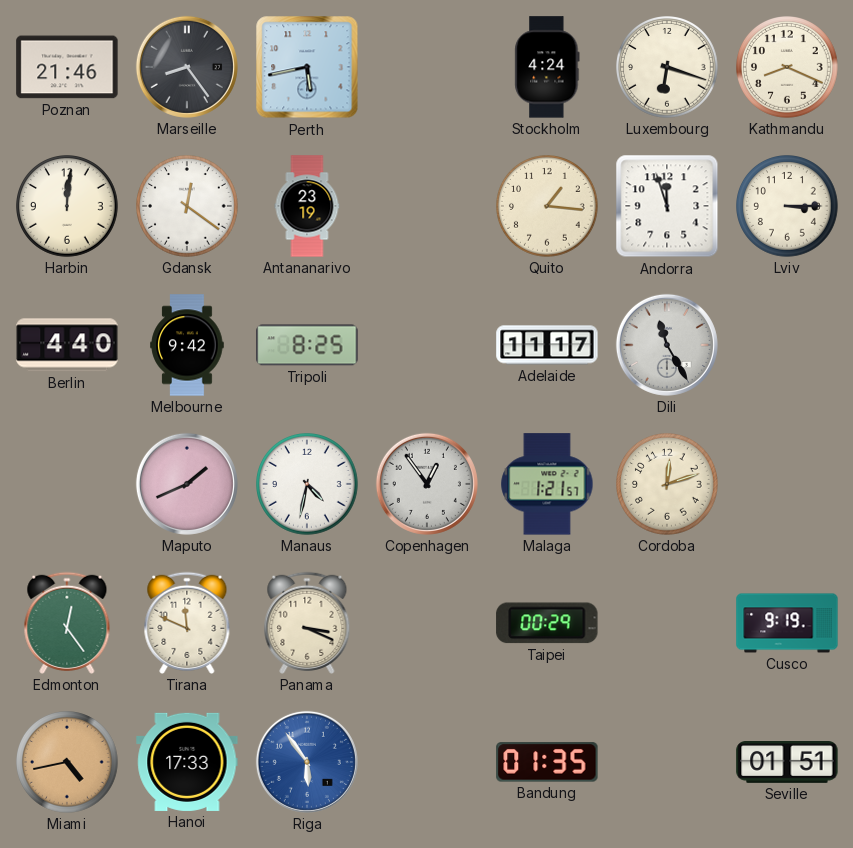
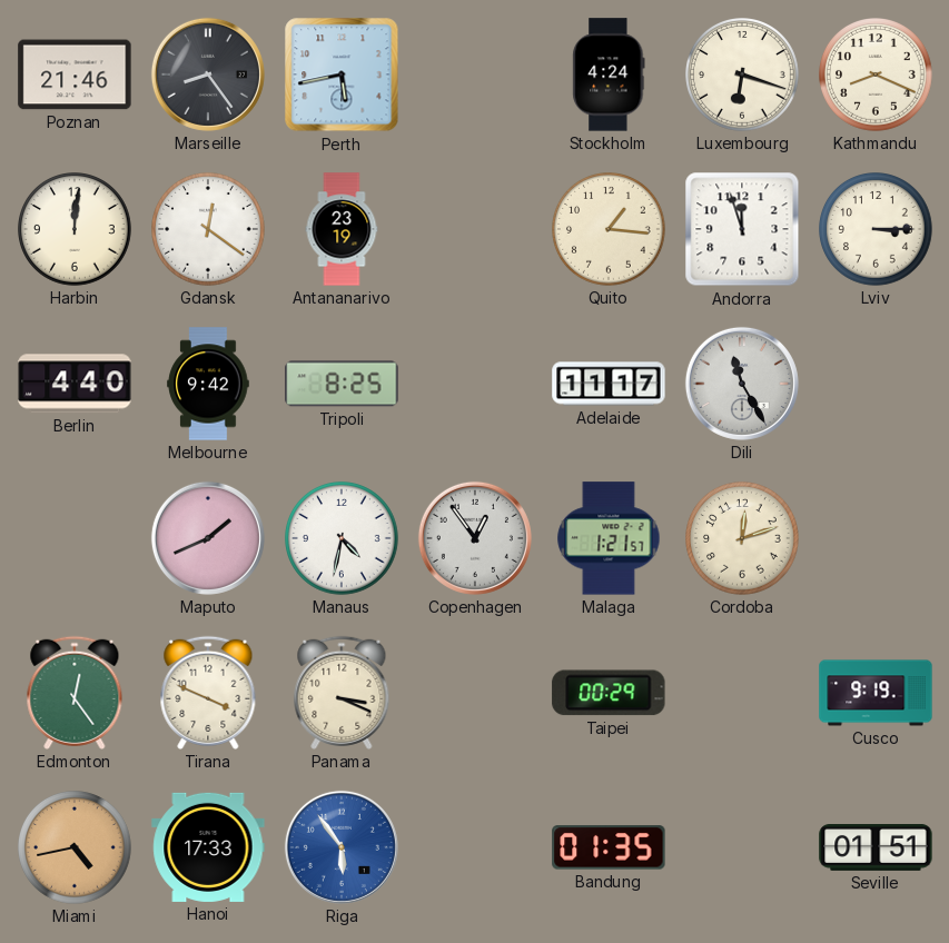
Tirana: 11:49 -> 3:49 (208, 693)
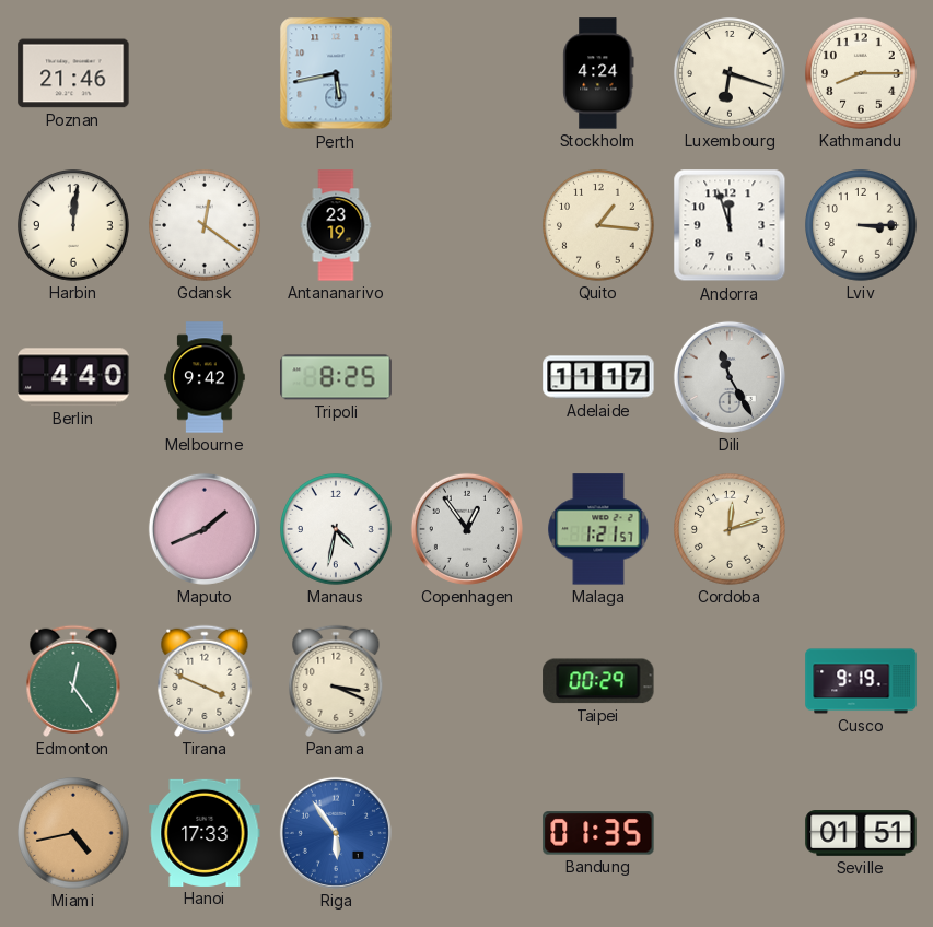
Marseille: 8:24 -> none (208, 75)
Kathmandu: 8:19 -> 8:15 (862, 74)
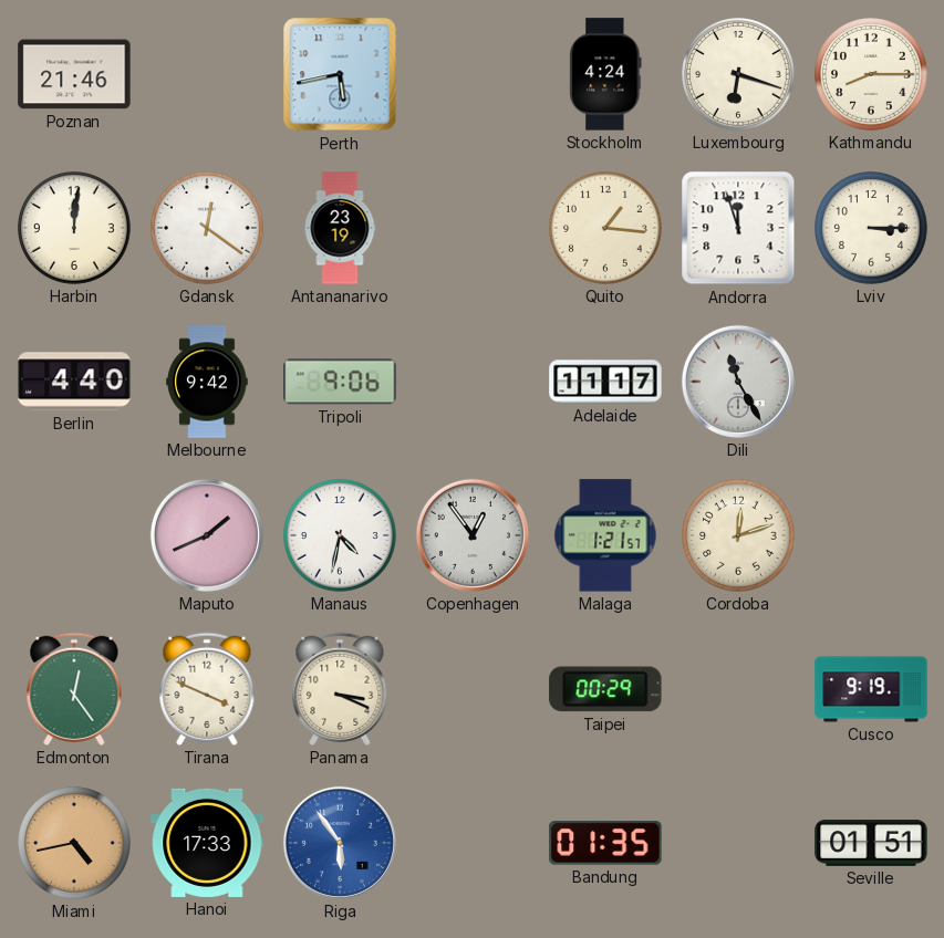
Tripoli: 8:25 -> 9:06 (340, 382)
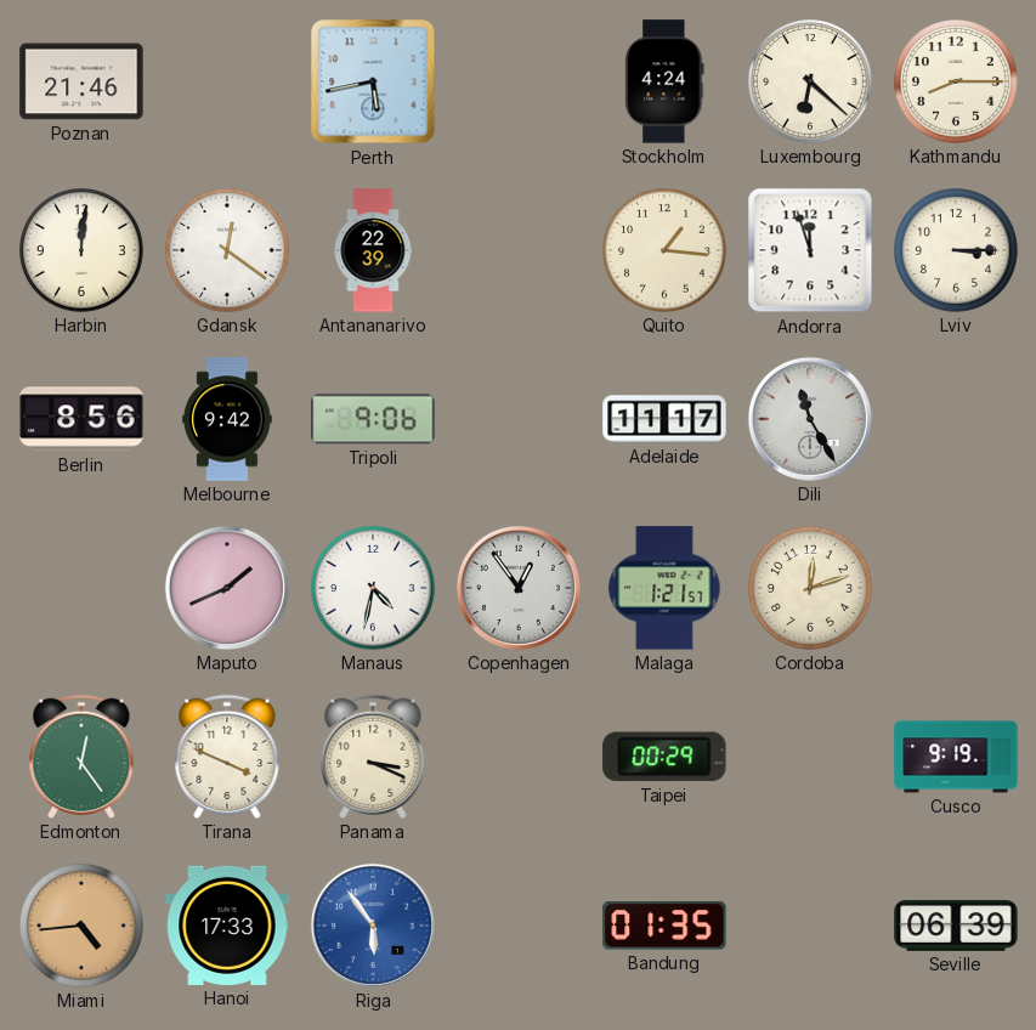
Luxembourg: 6:18 -> 6:22 (811, 83)
Antananarivo: 23:19 -> 22:39 (373, 250)
Berlin: 4:40 -> 8:56 (81, 419)
Miami: 4:43 -> 4:44 (83, 927)
Seville: 01:51 -> 06:39 (956, 927)
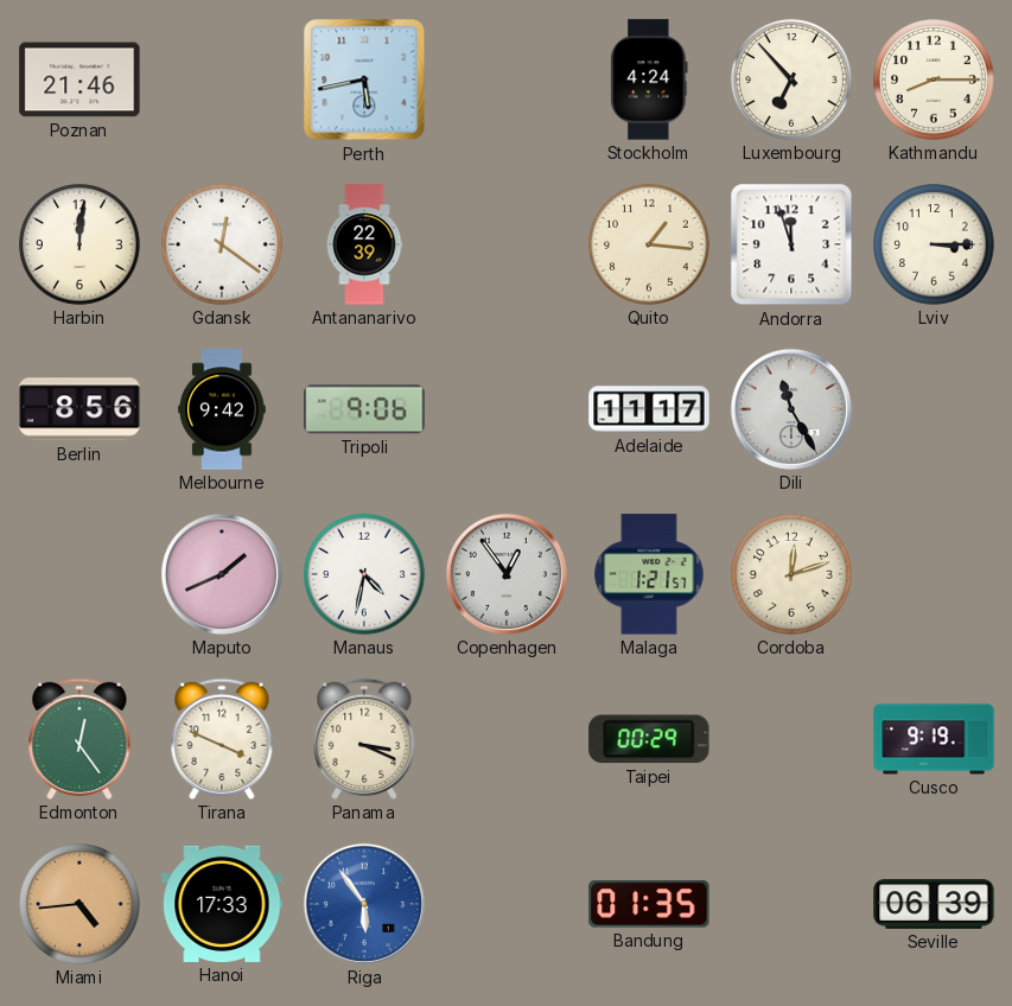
Luxembourg: 6:22 -> 6:53 (793, 81)
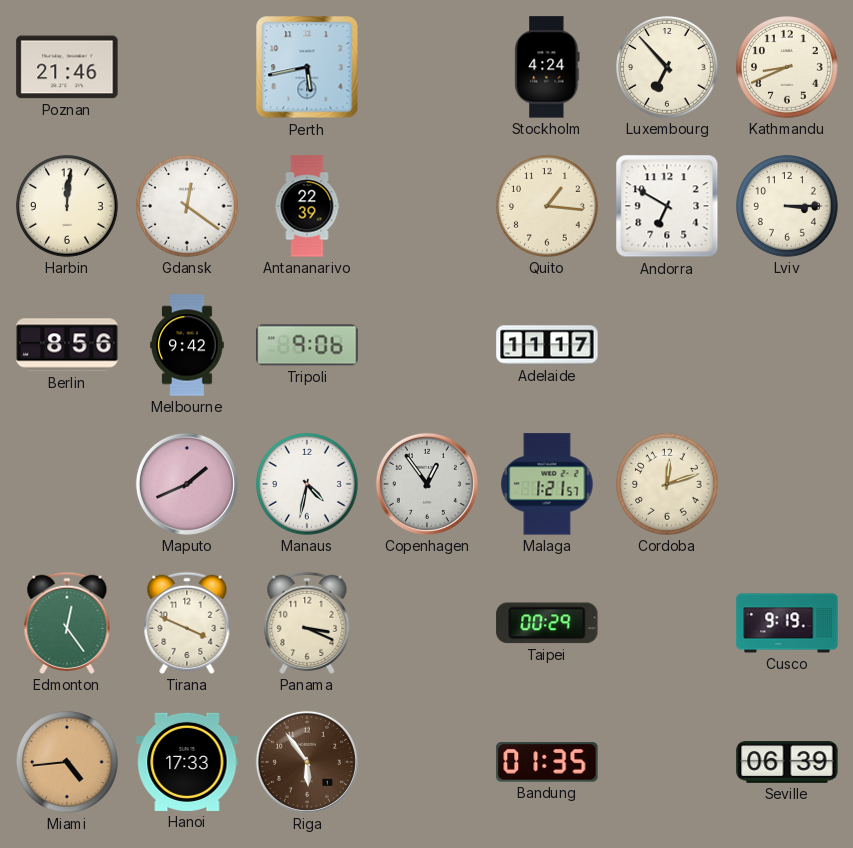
Kathmandu: 8:15 -> 8:41 (788, 68)
Andorra: 11:57 -> 6:50 (667, 206)
Dili: 11:25 -> none (791, 409)
Riga dial: blue -> brown (307, 762)
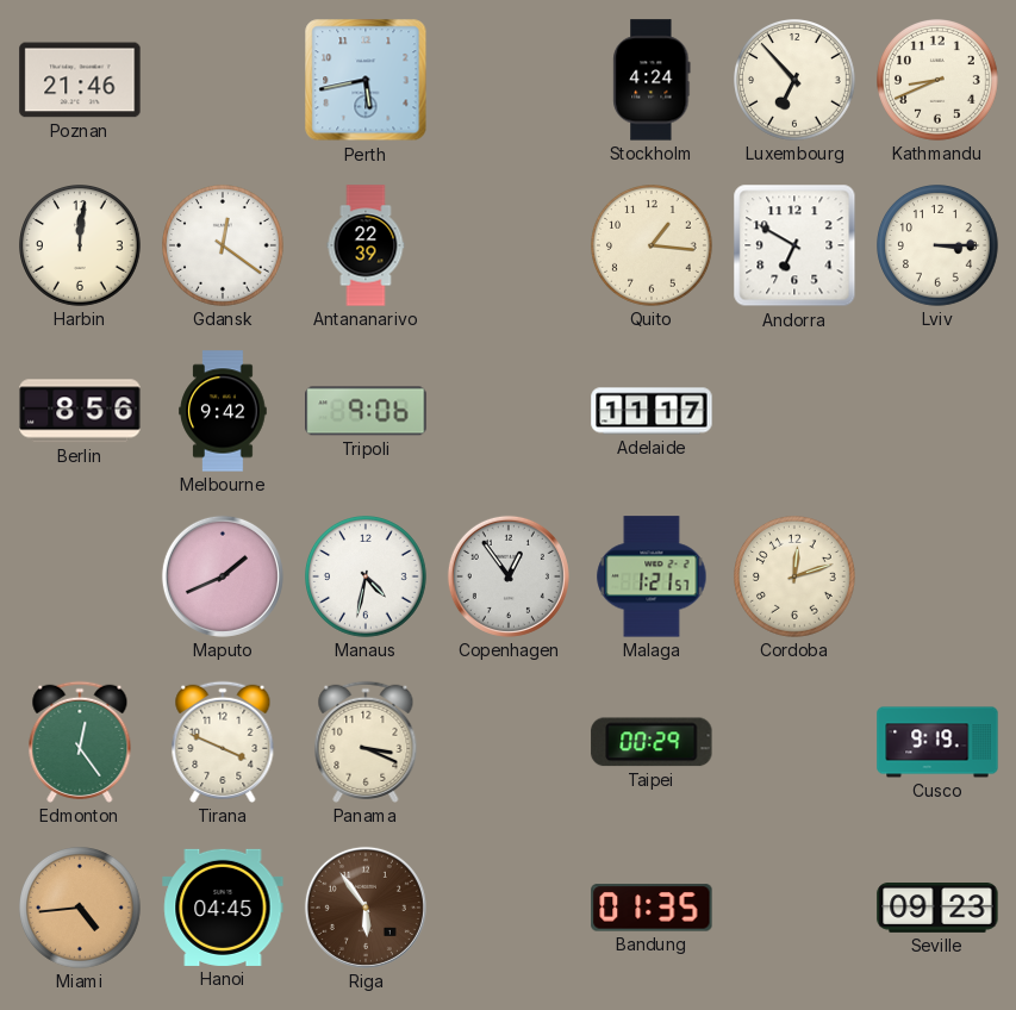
Hanoi: 17:33 -> 04:45 (223, 908)
Seville: 06:39 -> 09:23 (937, 909)
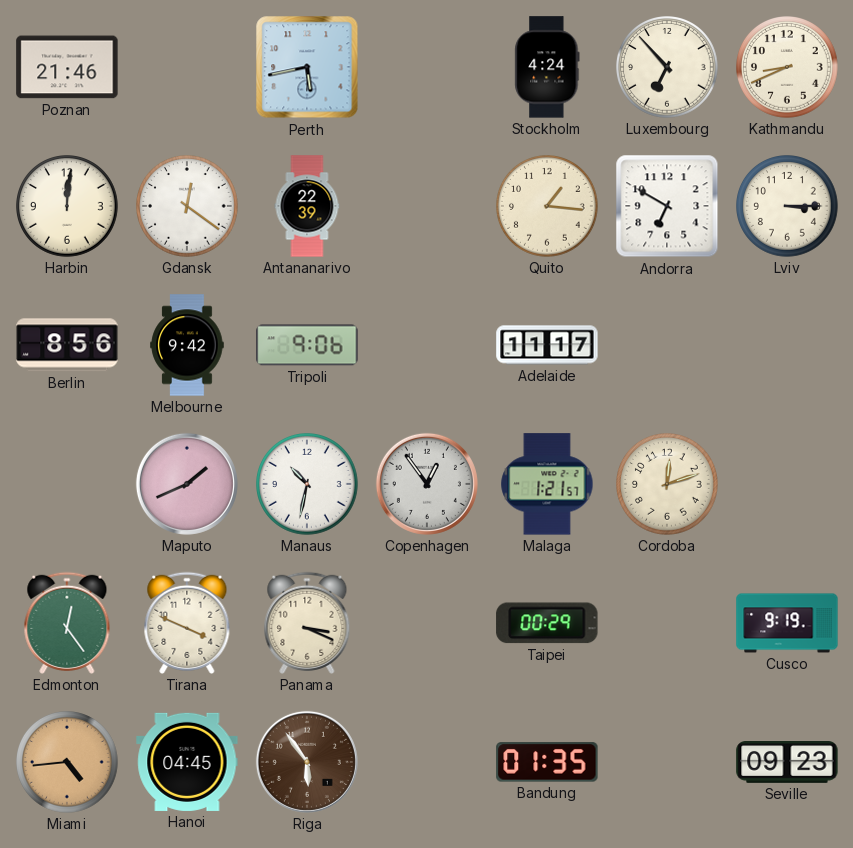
Manaus: 4:32 -> 10:32 (308, 485)
